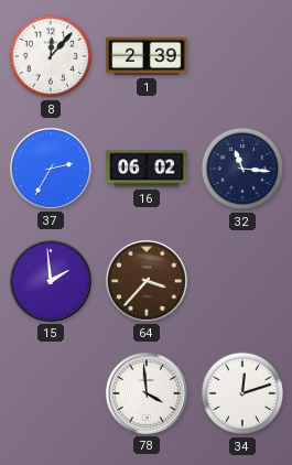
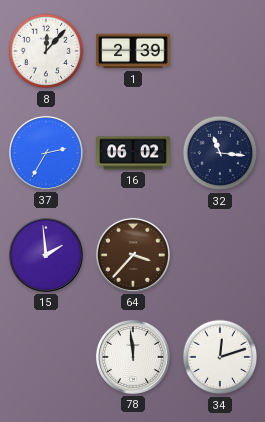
78: 3:59 -> 11:59 (133, 357)
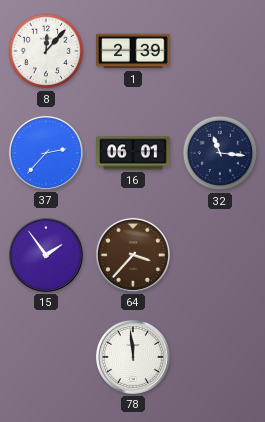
37: 2:35 -> 2:37 (46, 153)
16: 06:02 -> 06:01 (133, 153)
15: 1:59 -> 1:54 (46, 255)
34: 12:12 -> none (220, 357)
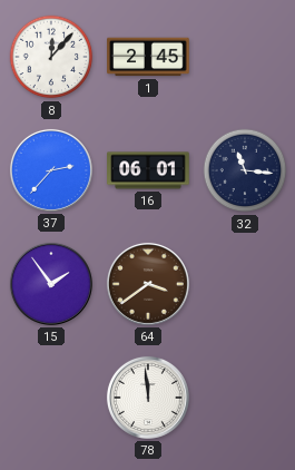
1: 2:39 -> 2:45 (148, 57)
64: 3:37 -> 3:39 (148, 284)
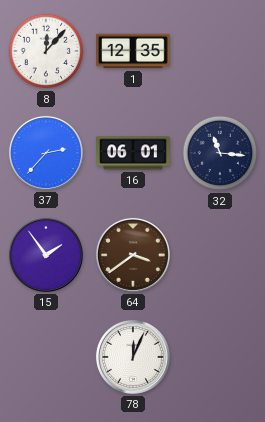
1: 2:45 -> 12:35 (133, 51)
78: 11:59 -> 12:04 (133, 357)
